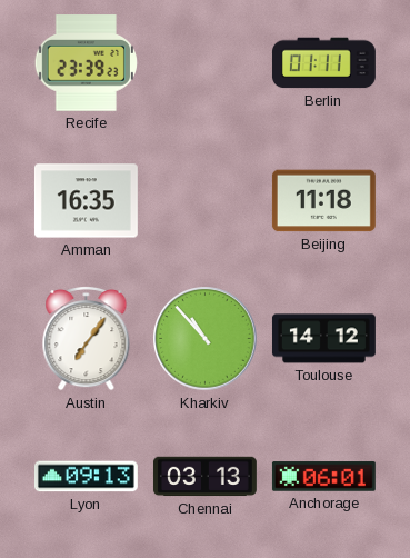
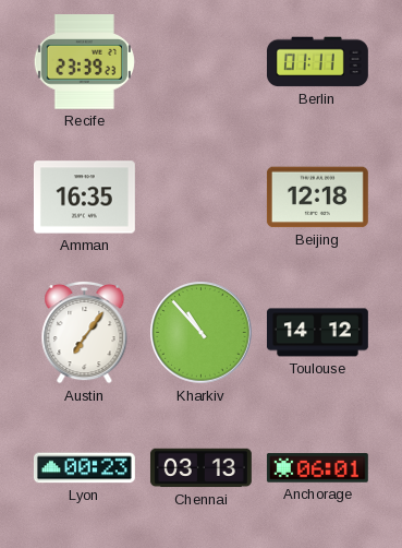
Beijing: 11:18 -> 12:18 (317, 198)
Lyon: 09:13 -> 00:23 (84, 468)
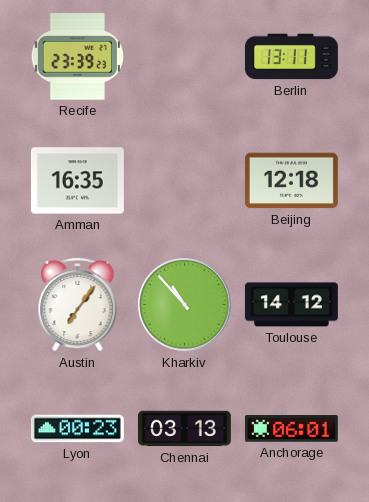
Berlin: 01:11 -> 13:11 (291, 57)
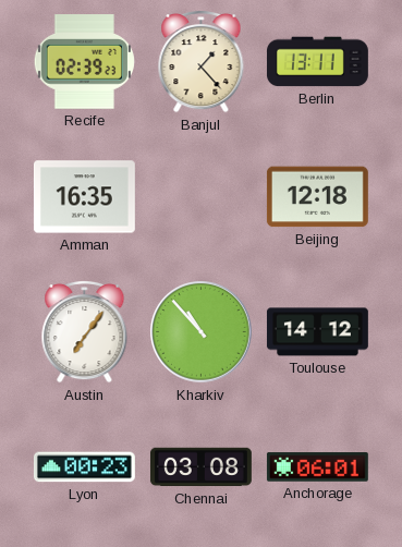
Recife: 23:39 -> 02:39 (84, 62)
Banjul: none -> 1:23 (202, 61)
Chennai: 03:13 -> 03:08 (200, 467)
